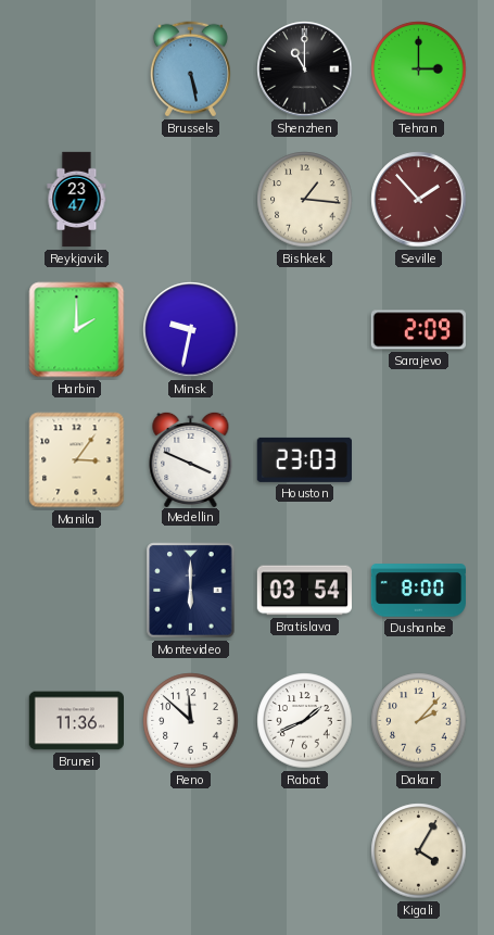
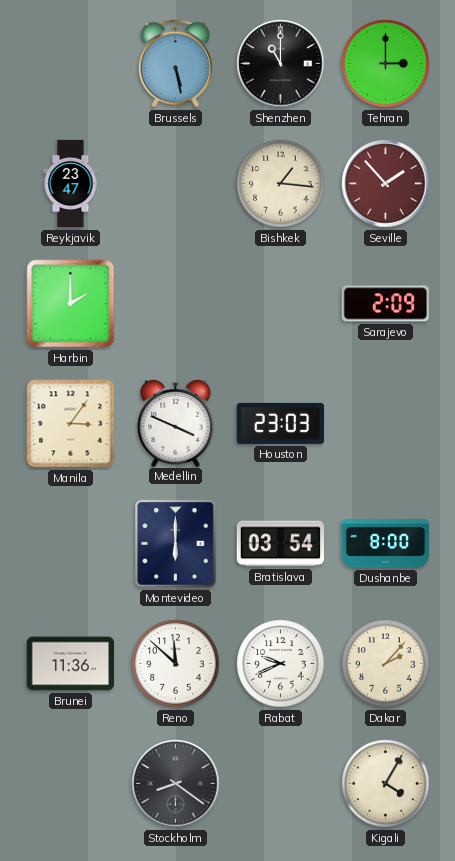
Minsk: 9:32 -> none (191, 330)
Rabat: 1:41 -> 9:41 (281, 664)
Stockholm: none -> 8:21 (176, 784)
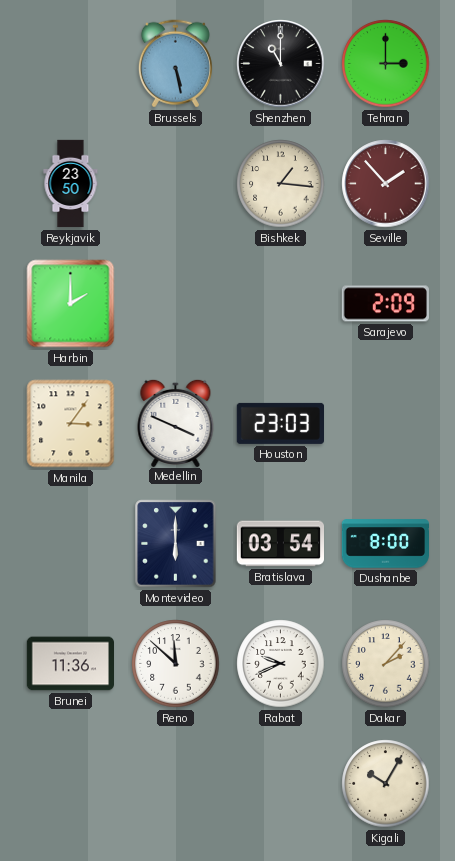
Reykjavik: 23:47 -> 23:50 (71, 184)
Stockholm: 8:21 -> none (176, 784)
Kigali: 4:05 -> 10:05 (386, 784)
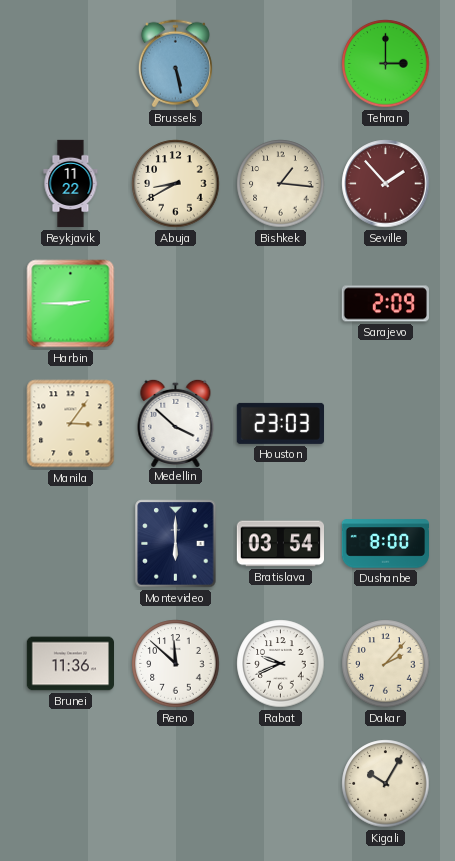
Shenzhen: 11:00 -> none (281, 64)
Reykjavik: 23:50 -> 11:22 (71, 184)
Abuja: none -> 8:40 (176, 184)
Harbin: 2:00 -> 2:45 (71, 304)
Medellin: 3:49 -> 3:52 (176, 422)
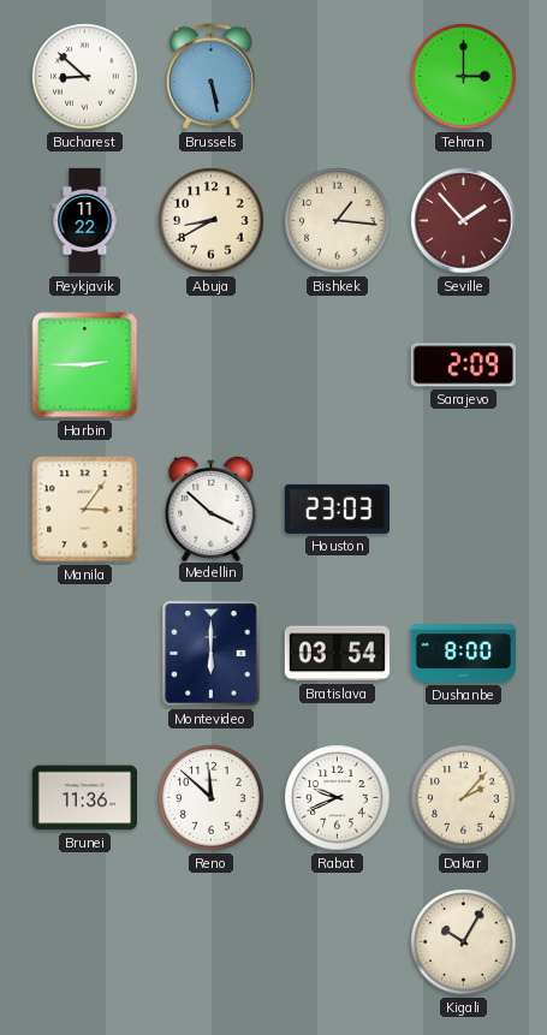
Bucharest: none -> 8:52 (85, 77)
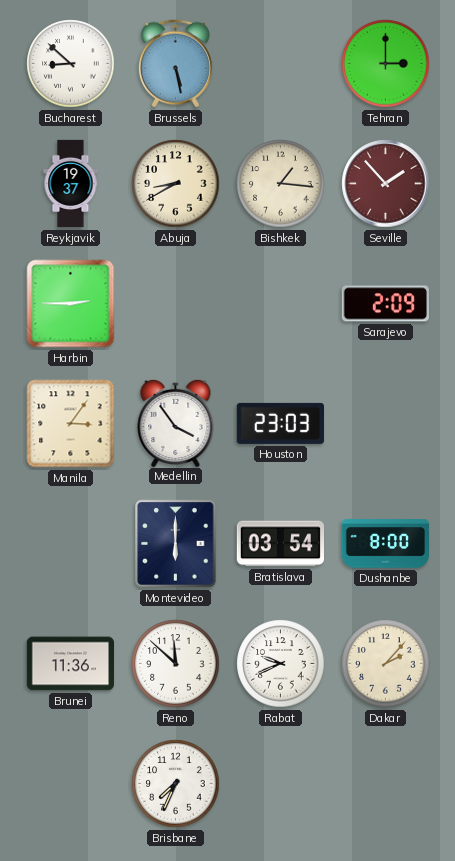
Reykjavik: 11:22 -> 19:37 (71, 184)
Medellin: 3:52 -> 3:54 (176, 422)
Brisbane: none -> 7:34 (176, 784)
Kigali: 10:05 -> none (464, 942)
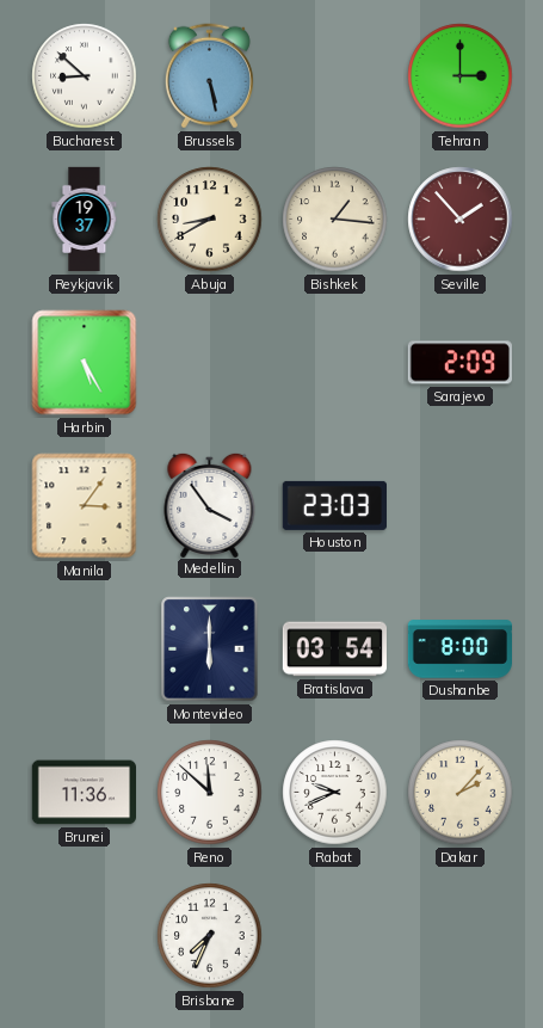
Harbin: 2:45 -> 5:25 (85, 363)
